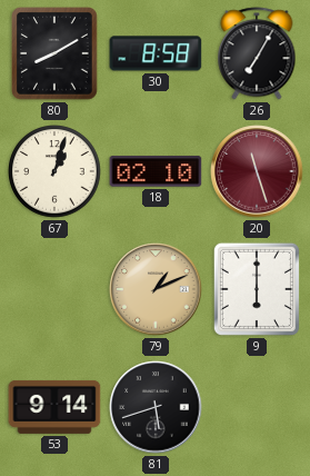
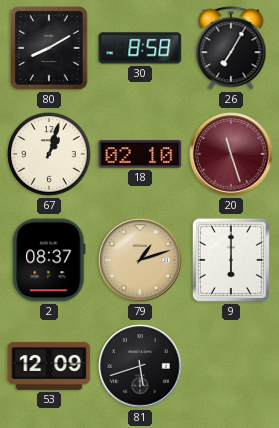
2: none -> 08:37 (49, 260)
79: 1:11 -> 1:12 (140, 260)
53: 9:14 -> 12:09 (49, 366)
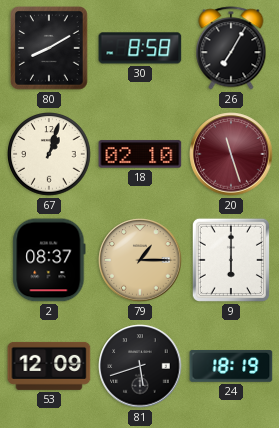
79: 1:12 -> 1:15 (140, 260)
24: none -> 18:19 (231, 367)
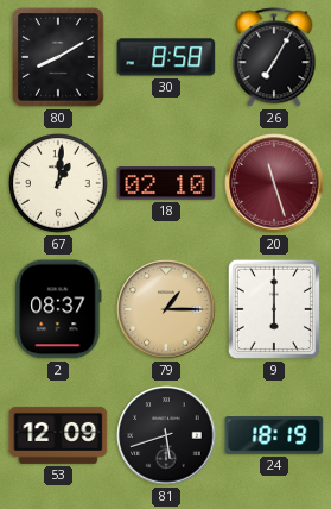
67: 1:03 -> 1:01 (58, 183)
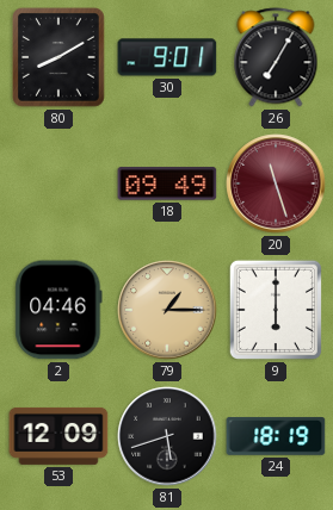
30: 8:58 -> 9:01 (167, 57)
67: 1:01 -> none (58, 183)
18: 02:10 -> 09:49 (167, 184)
2: 08:37 -> 04:46 (58, 310)
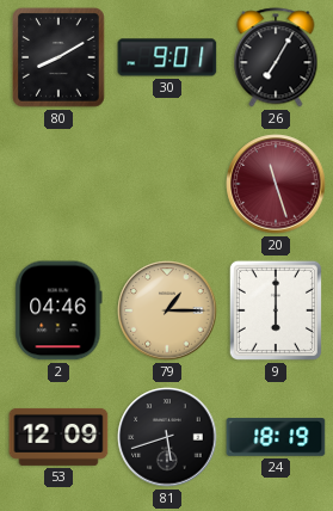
18: 09:49 -> none (167, 184)
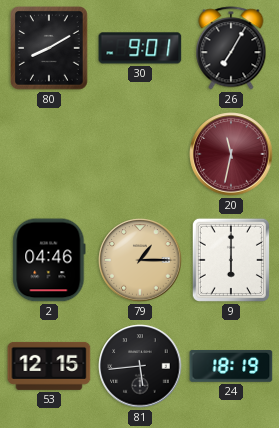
20: 11:27 -> 11:32 (231, 154)
53: 12:09 -> 12:15 (49, 366)
81: 5:42 -> 5:44 (140, 366)
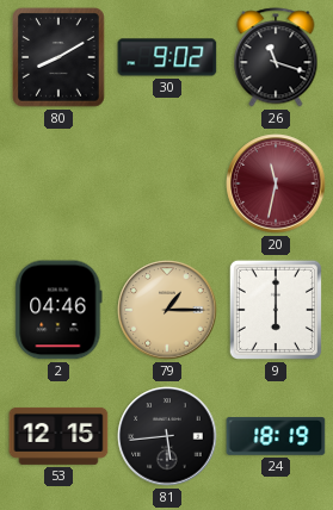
30: 9:01 -> 9:02 (167, 57)
26: 7:05 -> 11:18 (276, 57)
